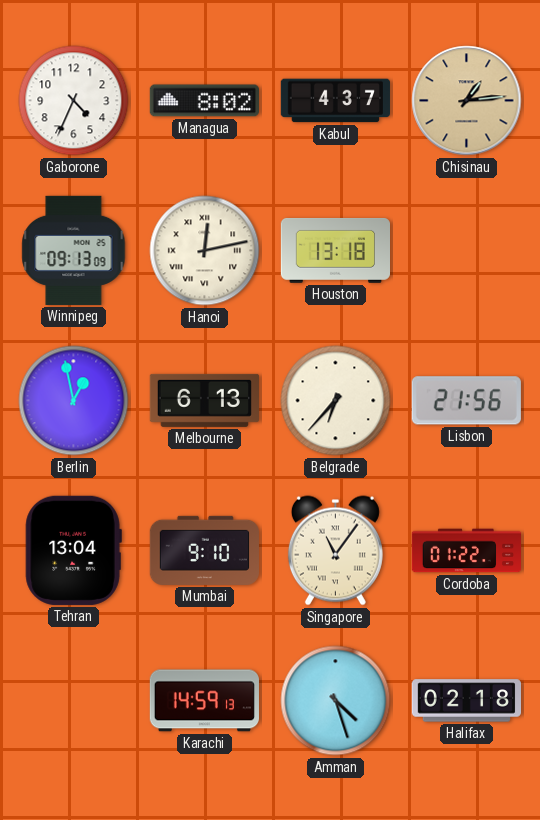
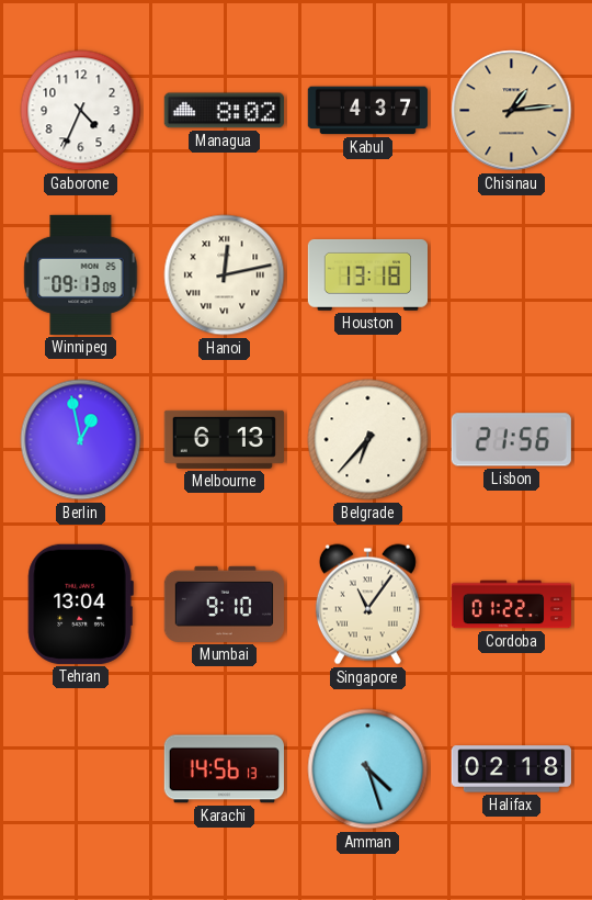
Karachi: 14:59 -> 14:56 (224, 769)
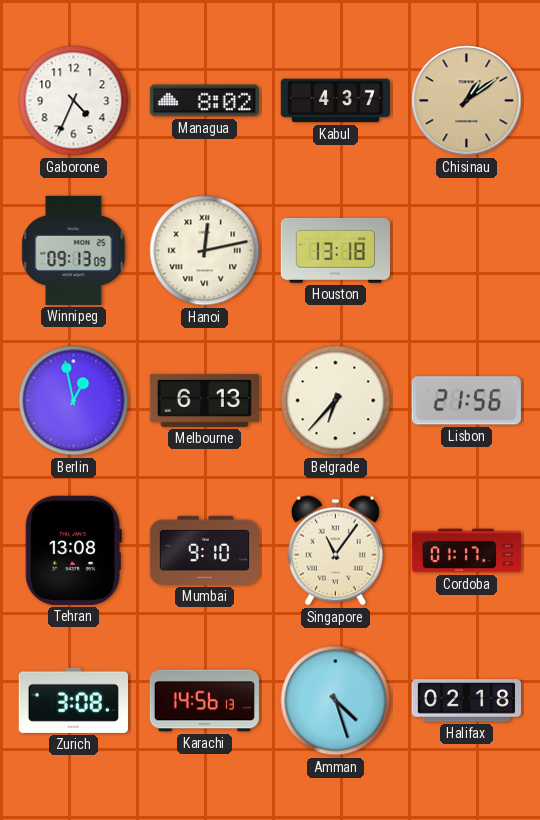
Chisinau: 1:14 -> 1:09 (467, 101)
Tehran: 13:04 -> 13:08 (73, 550)
Cordoba: 01:22 -> 01:17 (466, 551)
Zurich: none -> 3:08 (73, 700)
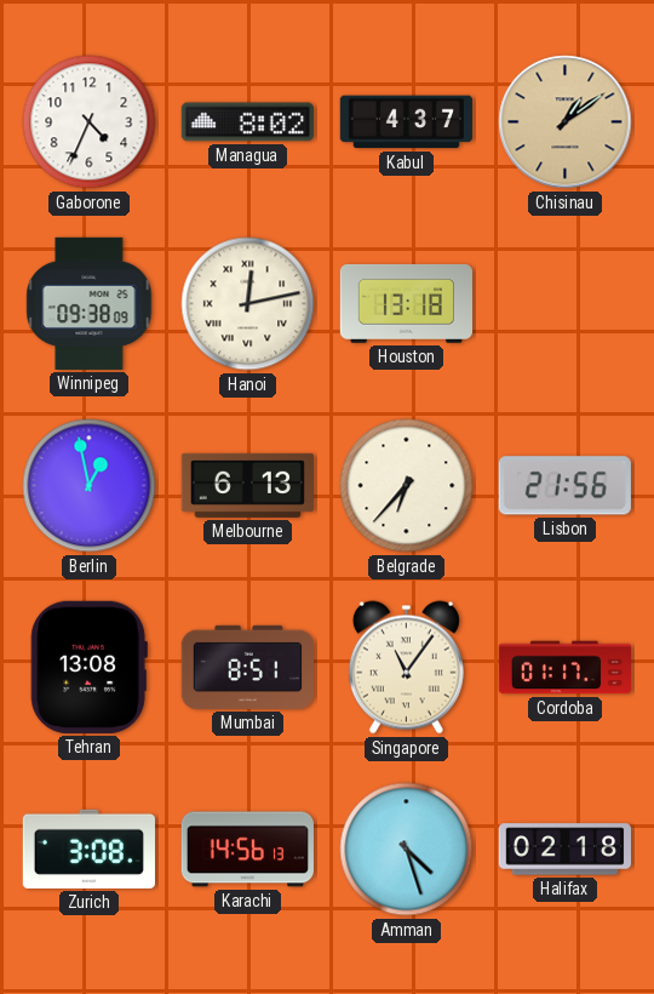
Winnipeg: 09:13 -> 09:38 (90, 303)
Mumbai: 9:10 -> 8:51 (247, 667)
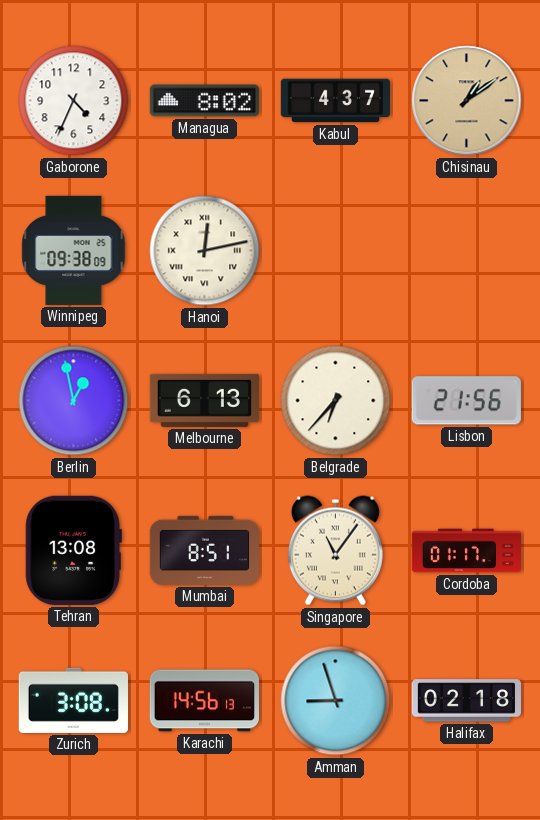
Houston: 13:18 -> none (406, 303)
Amman: 4:27 -> 8:57 (336, 701)
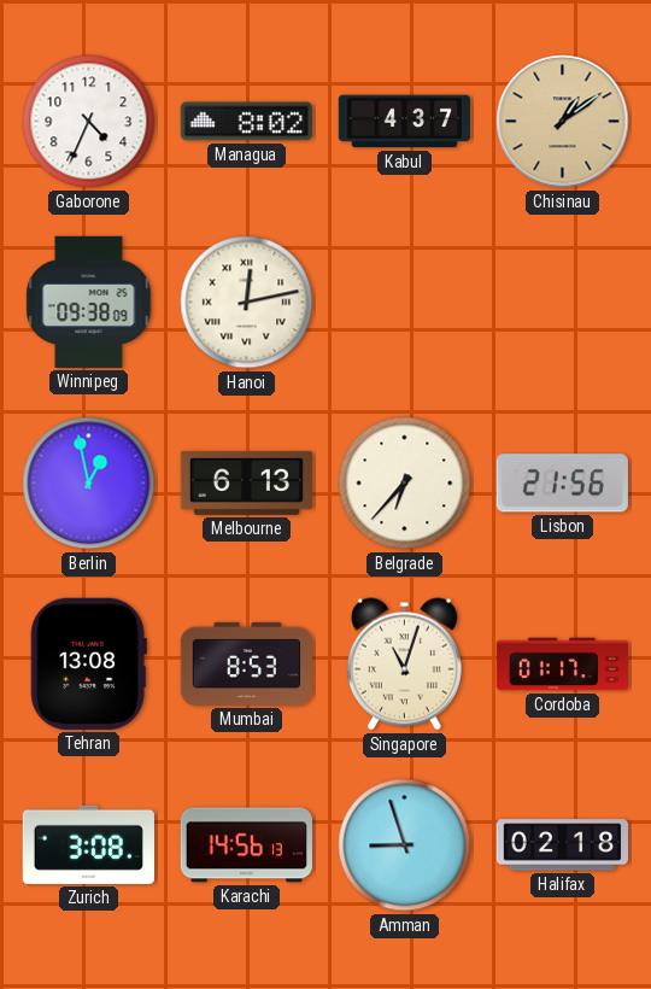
Mumbai: 8:51 -> 8:53 (246, 663)
Singapore: 11:06 -> 11:03 (404, 665)
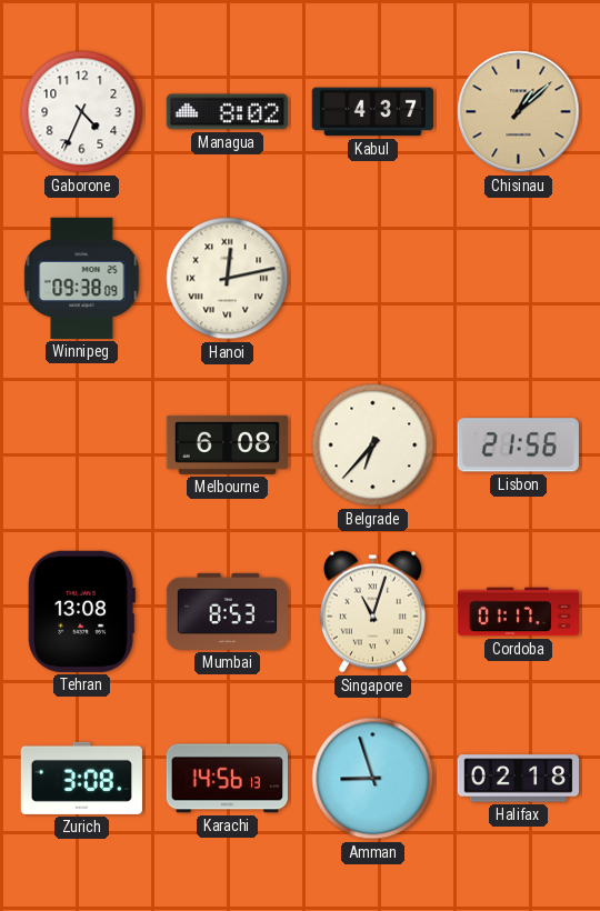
Chisinau: 1:09 -> 1:08 (519, 112)
Berlin: 12:58 -> none (89, 484)
Melbourne: 6:13 -> 6:08 (227, 444)
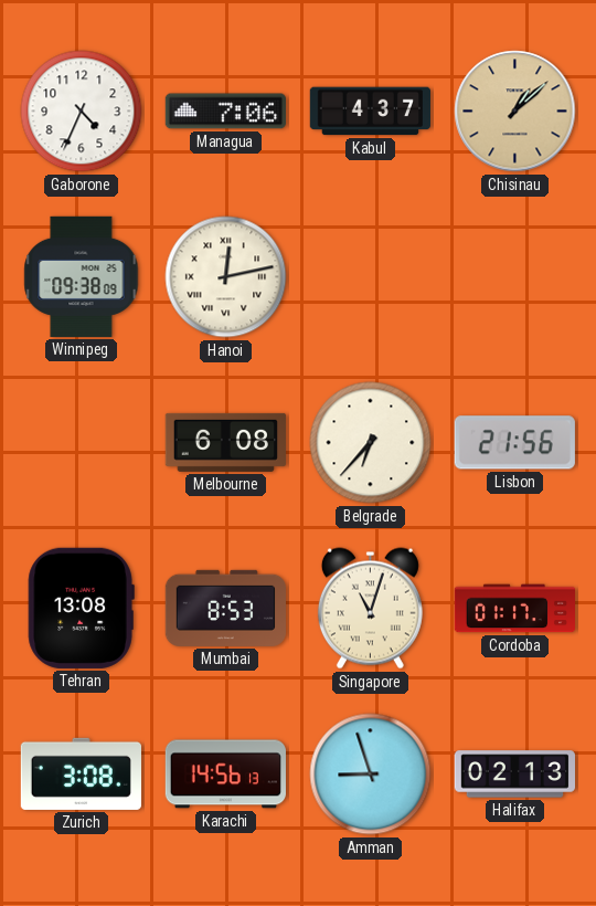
Managua: 8:02 -> 7:06 (225, 112)
Halifax: 02:18 -> 02:13 (514, 775)
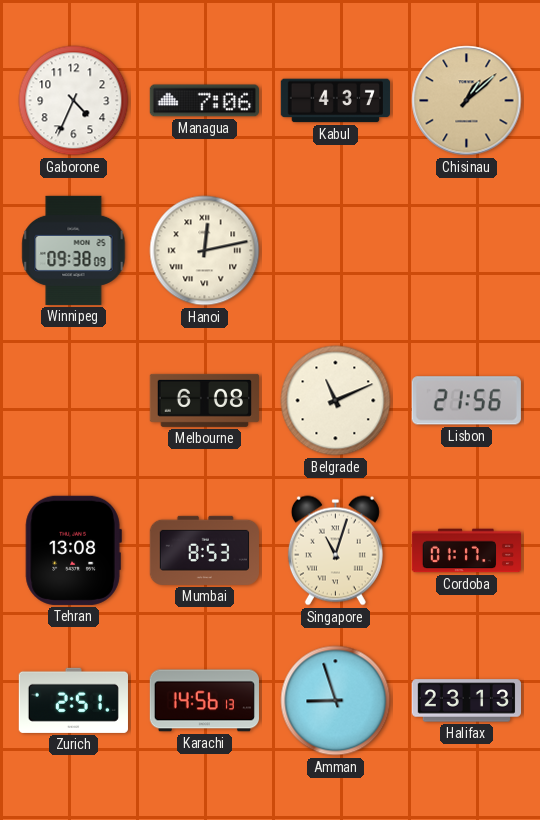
Belgrade: 6:37 -> 11:11 (336, 401)
Zurich: 3:08 -> 2:51 (73, 700)
Halifax: 02:13 -> 23:13 (466, 701)
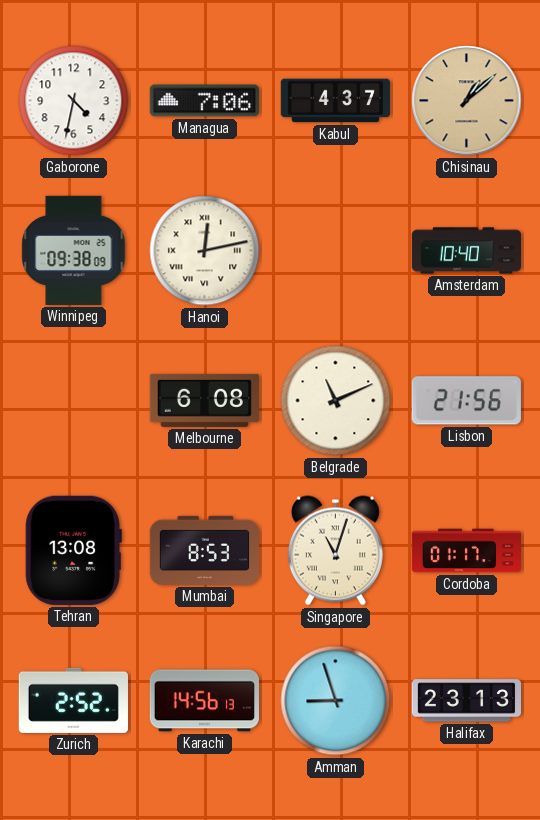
Gaborone: 4:34 -> 4:32 (74, 101)
Amsterdam: none -> 10:40 (467, 251)
Zurich: 2:51 -> 2:52 (73, 700)
